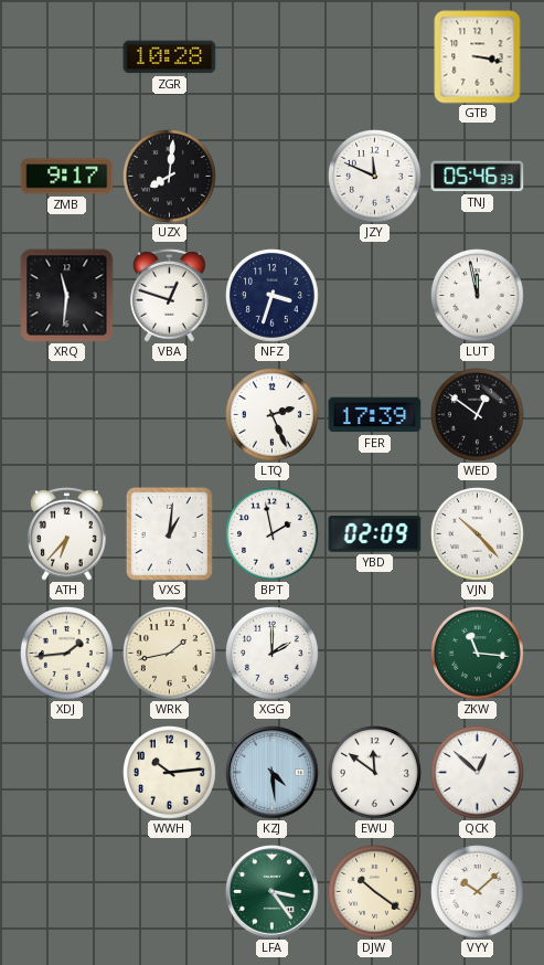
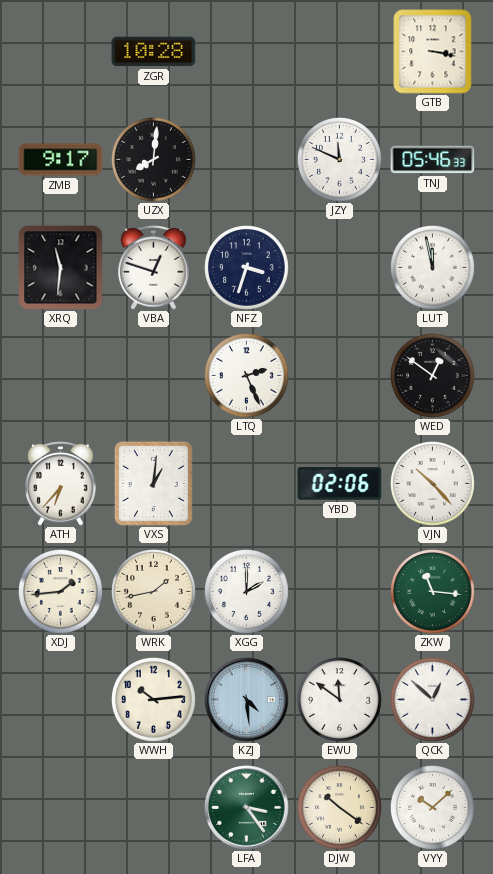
FER: 17:39 -> none (375, 415)
BPT: 1:58 -> none (273, 534)
YBD: 02:09 -> 02:06 (340, 484)
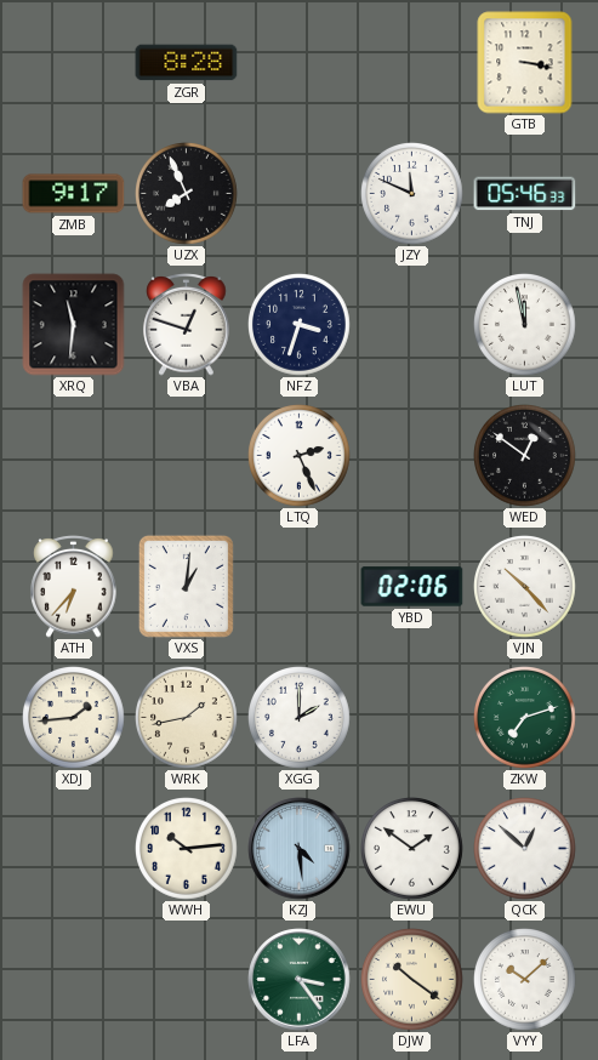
ZGR: 10:28 -> 8:28 (187, 63)
UZX: 8:01 -> 7:56 (187, 194)
ZKW: 11:16 -> 7:12 (525, 718)
EWU: 11:51 -> 1:51 (412, 849)
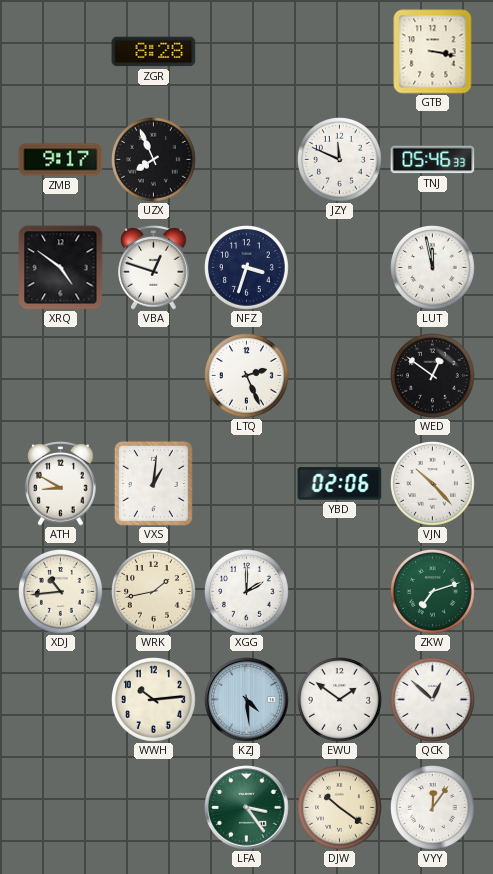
XRQ: 11:31 -> 4:51 (61, 268)
ATH: 6:37 -> 8:50 (61, 484)
XDJ: 1:44 -> 10:44 (61, 592)
VYY: 10:08 -> 12:06 (433, 808)
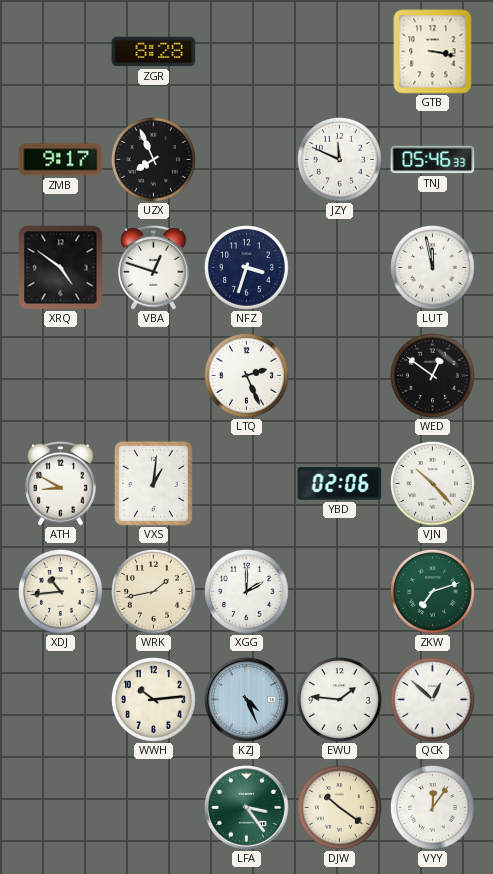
KZJ: 4:29 -> 4:26 (247, 700)
EWU: 1:51 -> 1:46 (340, 700)
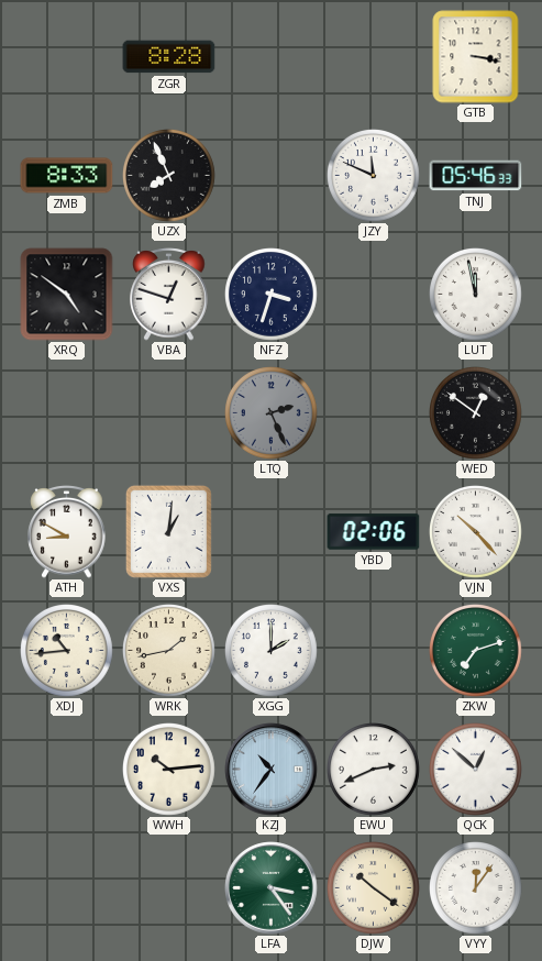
ZMB: 9:17 -> 8:33 (67, 176)
LTQ dial: white -> grey (272, 413)
KZJ: 4:26 -> 10:36 (272, 770)
EWU: 1:46 -> 2:41 (374, 770)
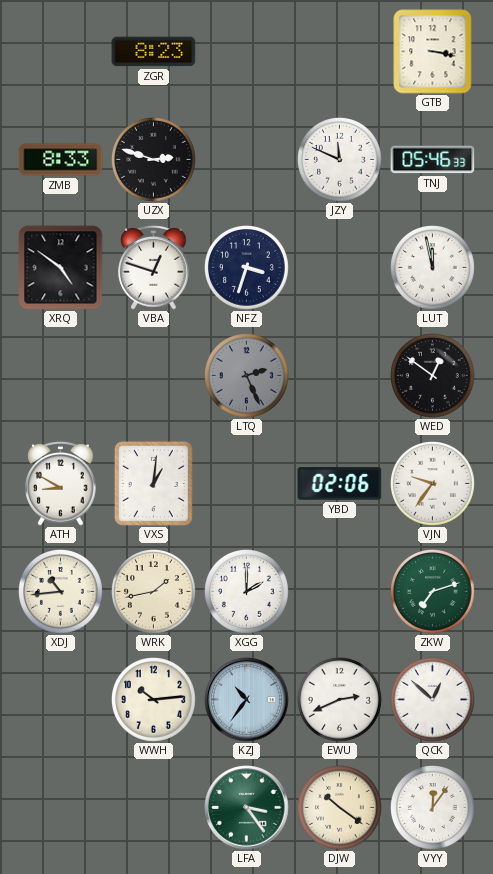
ZGR: 8:28 -> 8:23 (154, 52)
UZX: 7:56 -> 2:48 (154, 160)
VJN: 10:23 -> 9:36 (433, 484)
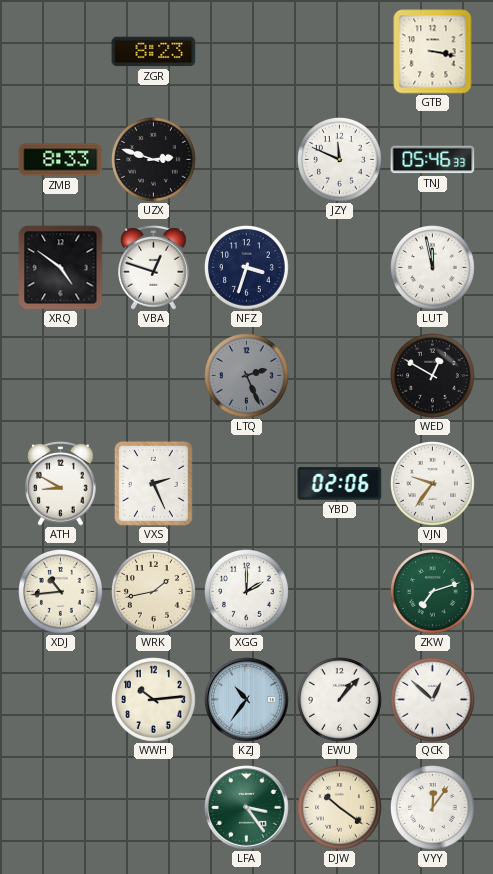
WED: 12:51 -> 12:50 (433, 376)
VXS: 1:01 -> 2:26 (153, 483)
EWU: 2:41 -> 1:07 (340, 700)
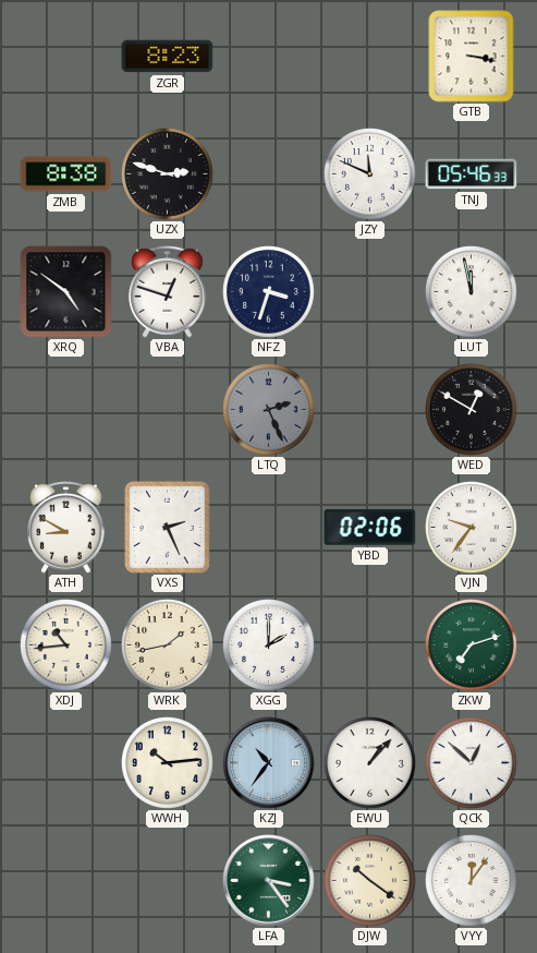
ZMB: 8:33 -> 8:38 (66, 174)
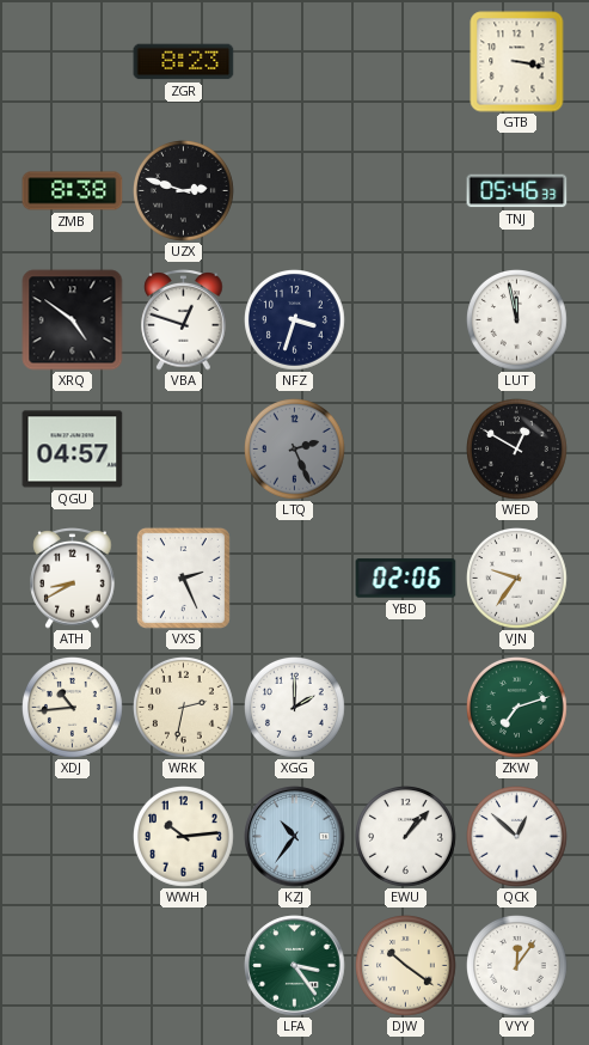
JZY: 11:49 -> none (370, 174)
QGU: none -> 04:57 (73, 450)
ATH: 8:50 -> 8:40 (73, 579)
WRK: 1:43 -> 2:32 (184, 708)
